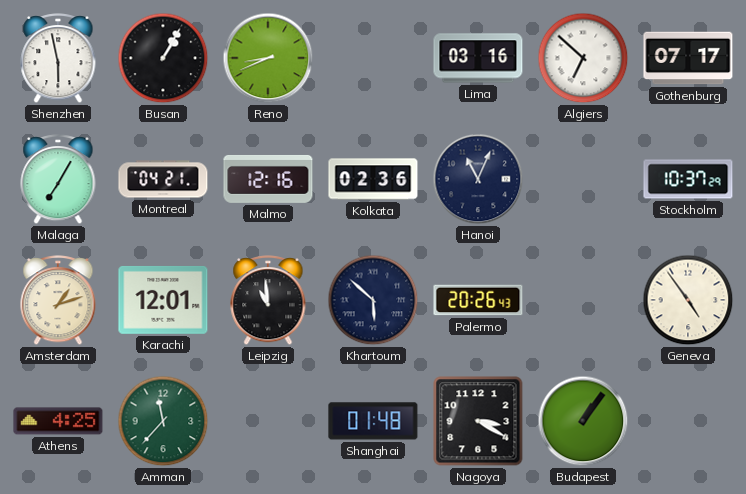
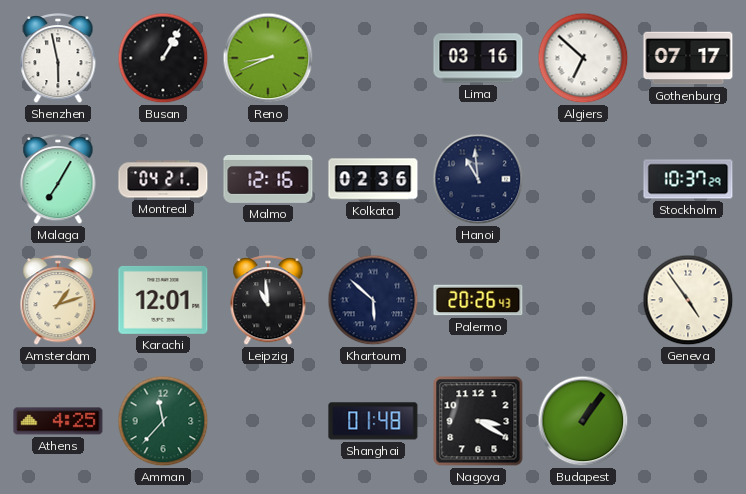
Hanoi: 11:04 -> 10:59 (478, 179)
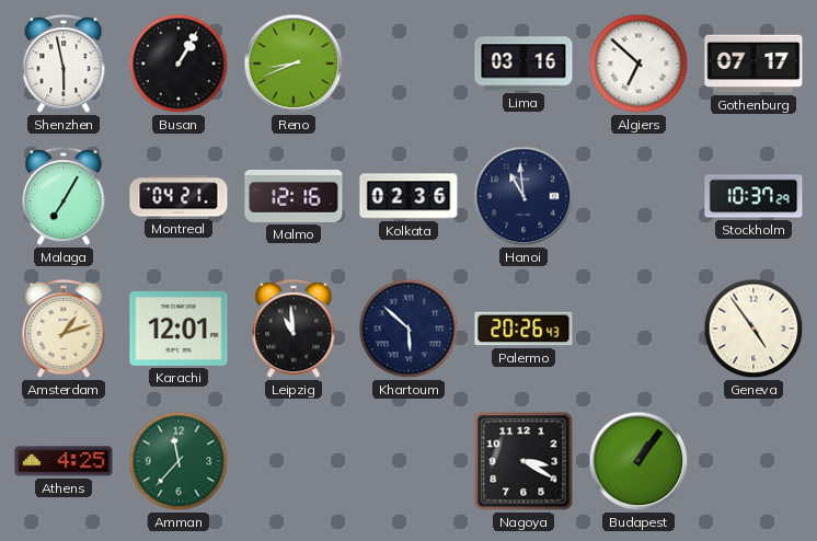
Shanghai: 01:48 -> none (373, 421)
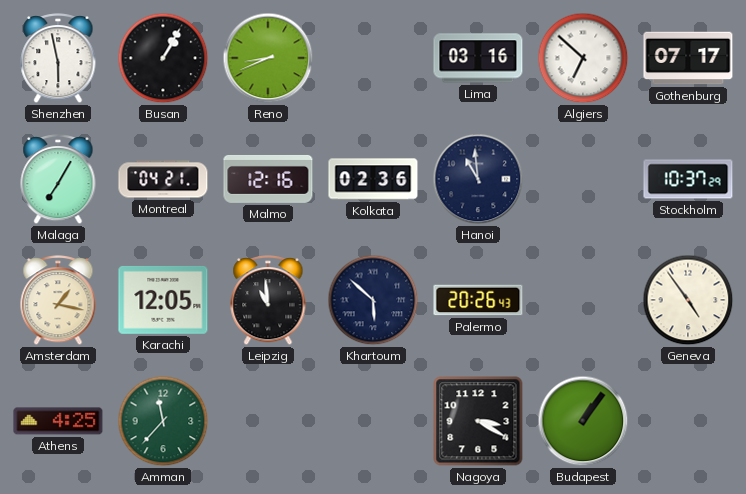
Amsterdam: 1:12 -> 1:17 (58, 301)
Karachi: 12:01 -> 12:05 (163, 300)
